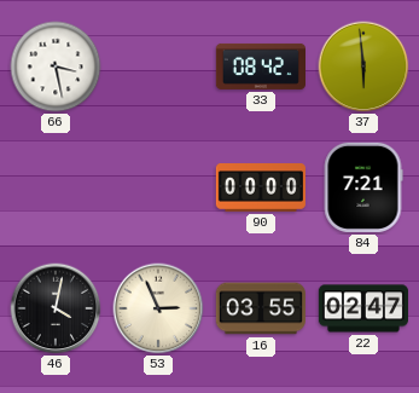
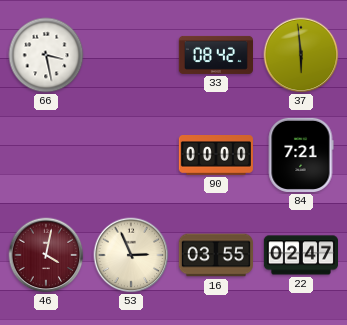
46 dial: black -> burgundy (46, 255)
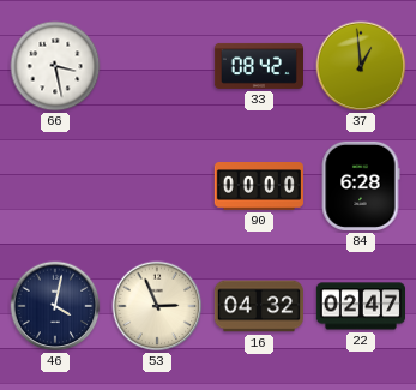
37: 5:59 -> 12:59 (361, 66)
84: 7:21 -> 6:28 (361, 186)
46 dial: burgundy -> navy (55, 306)
16: 03:55 -> 04:32 (258, 306)
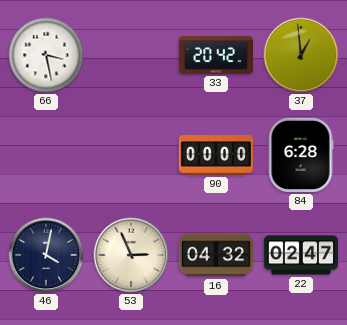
33: 08:42 -> 20:42 (215, 55)
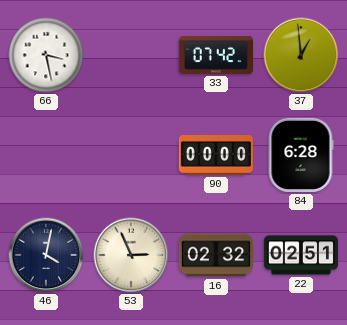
33: 20:42 -> 07:42 (215, 55)
16: 04:32 -> 02:32 (215, 255)
22: 02:47 -> 02:51 (300, 255)
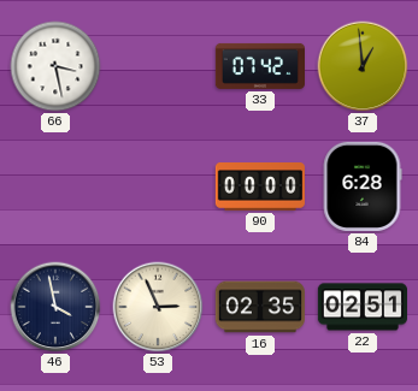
46: 4:02 -> 3:58 (55, 307)
16: 02:32 -> 02:35 (259, 307)
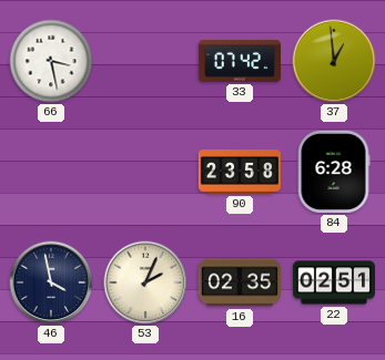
90: 00:00 -> 23:58 (239, 172)
53: 2:56 -> 2:04 (145, 282)
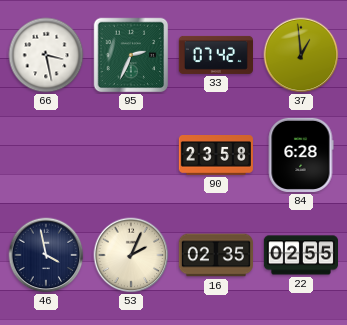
95: none -> 2:34 (131, 55)
22: 02:51 -> 02:55 (300, 255)
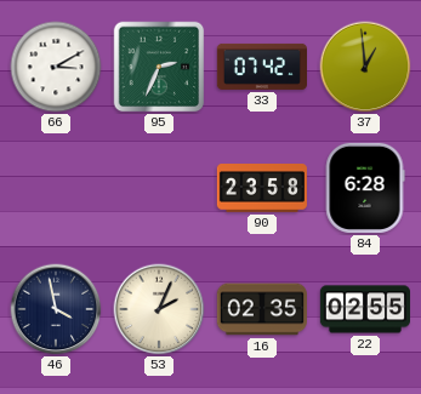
66: 3:28 -> 3:10 (56, 67)
